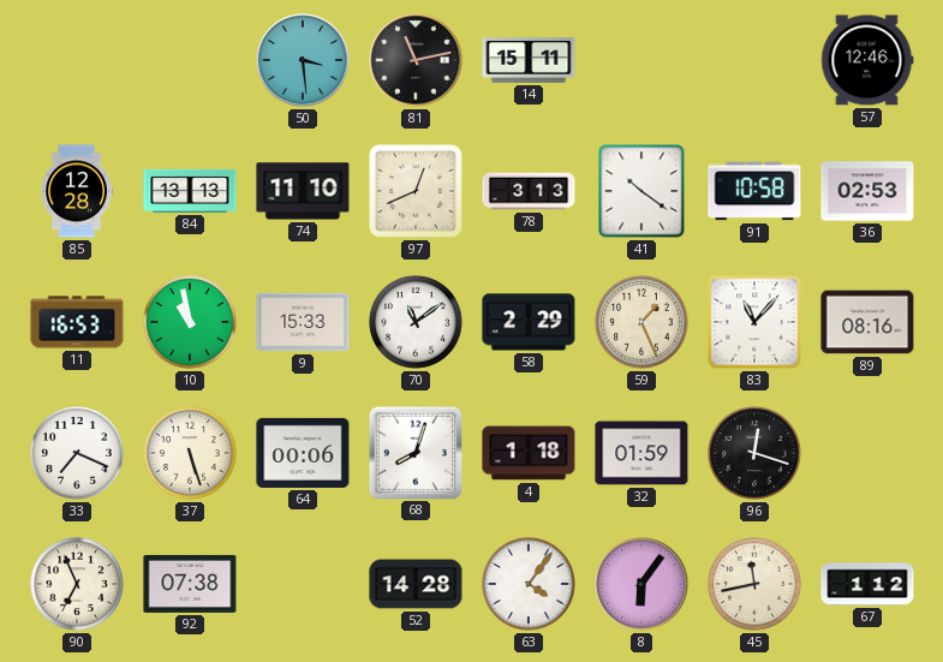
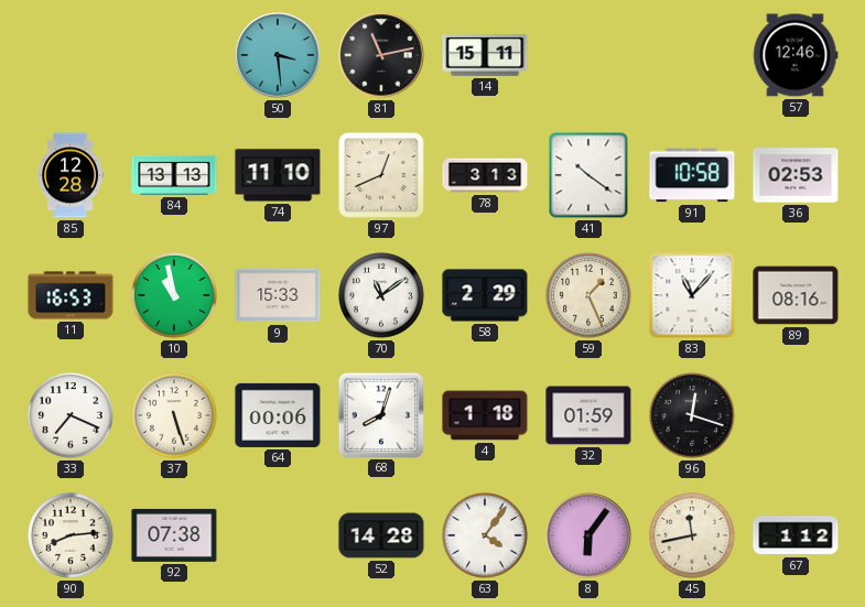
90: 6:56 -> 8:14 (71, 535)
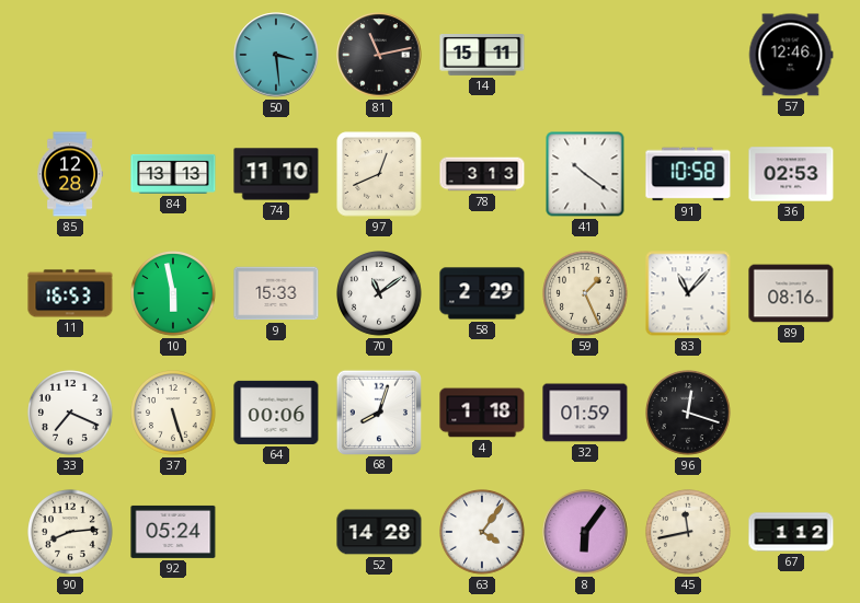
10: 10:58 -> 5:58 (173, 293)
92: 07:38 -> 05:24 (173, 532)
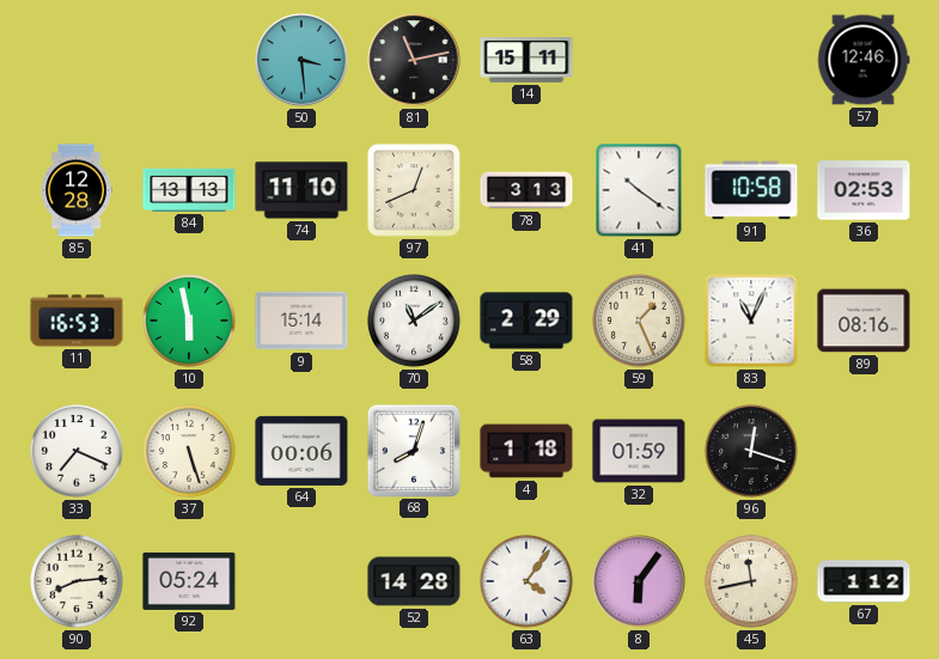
9: 15:33 -> 15:14 (301, 321)
83: 11:07 -> 11:04 (751, 321)
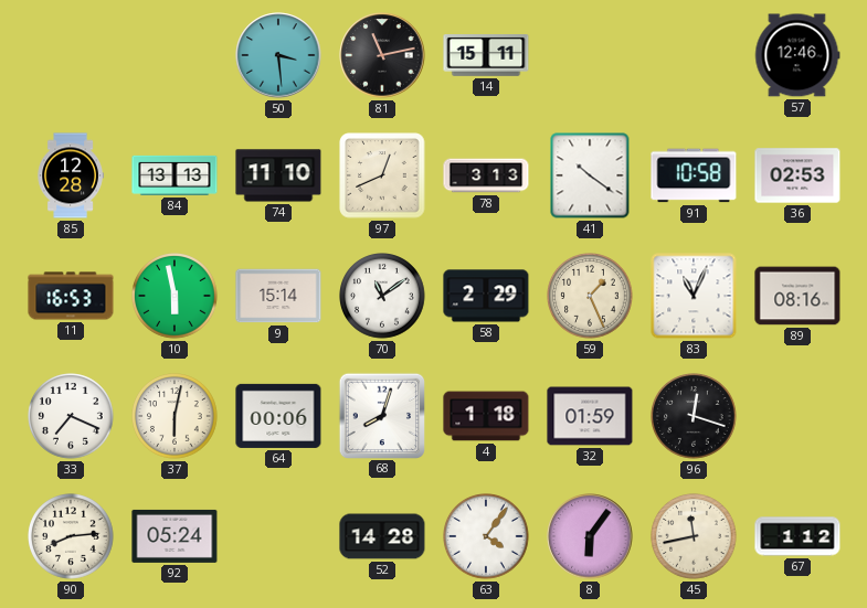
37: 5:27 -> 6:02 (175, 416)
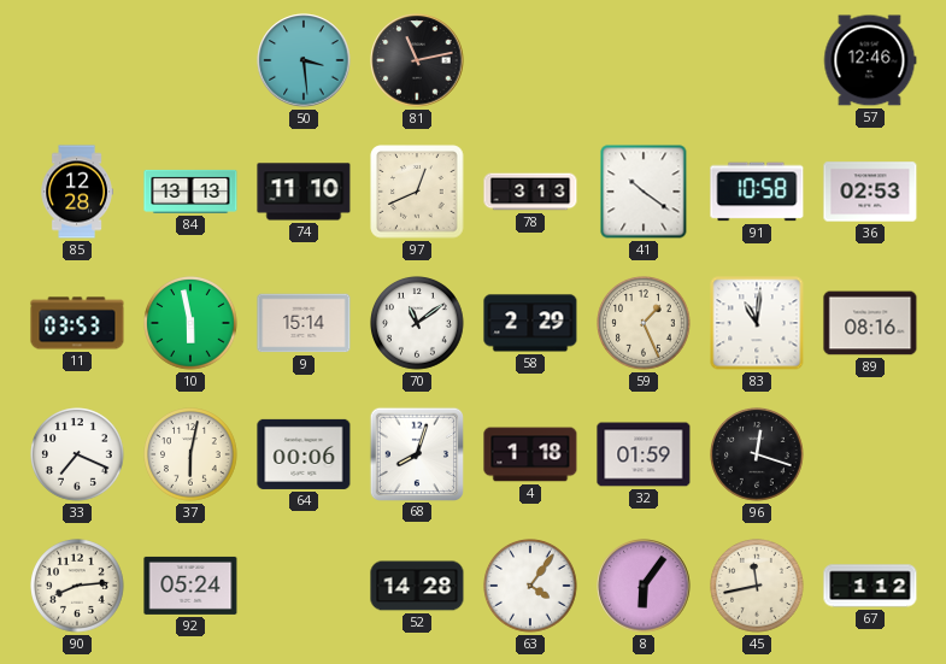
14: 15:11 -> none (486, 56)
11: 16:53 -> 03:53 (77, 323)
83: 11:04 -> 11:01 (757, 323)
